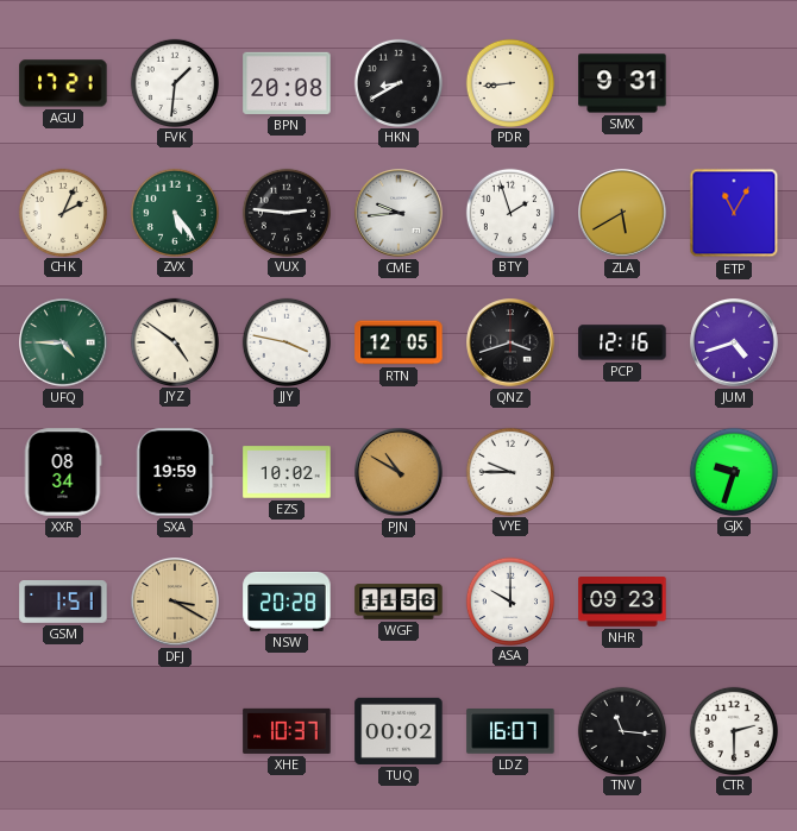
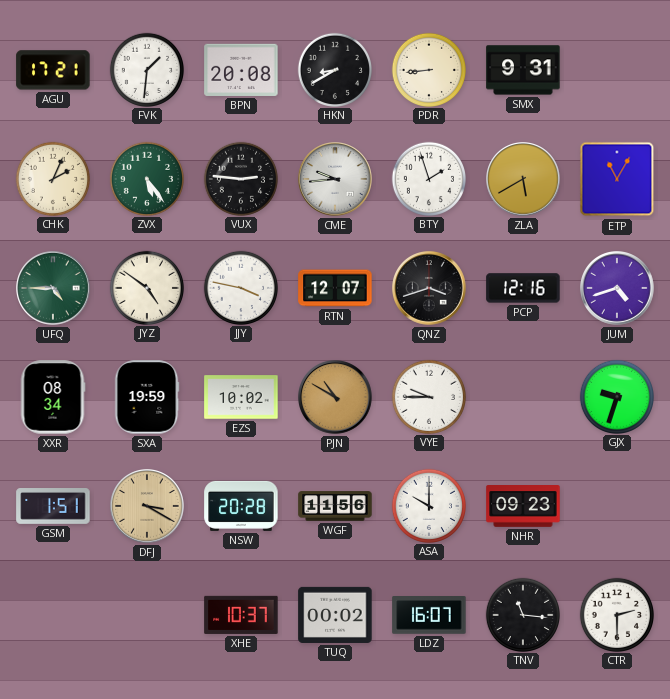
RTN: 12:05 -> 12:07 (335, 288)
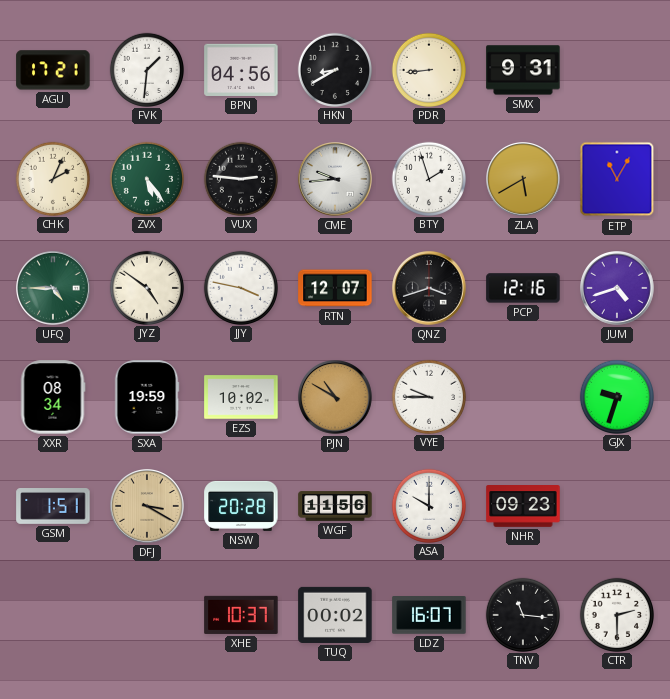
BPN: 20:08 -> 04:56 (241, 70)
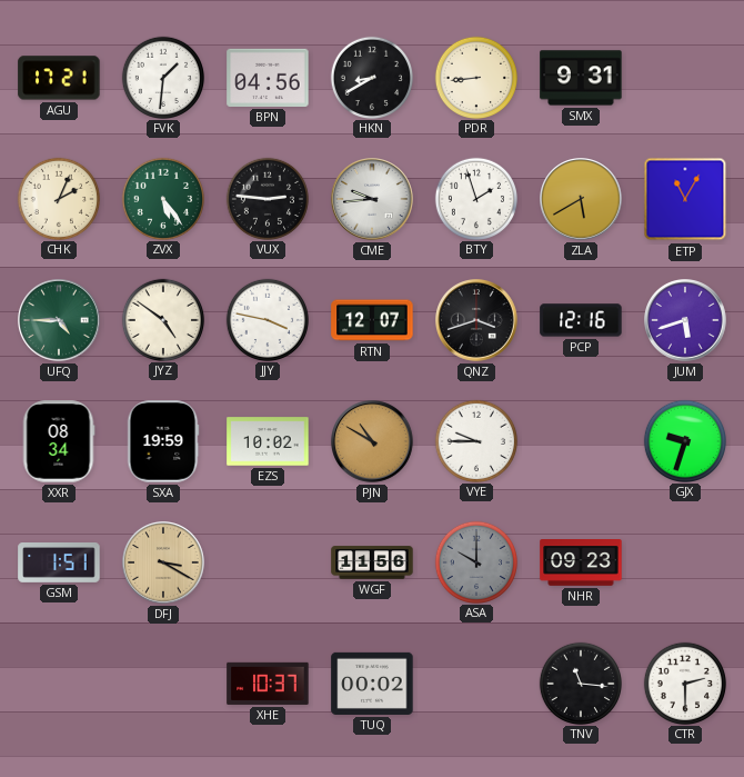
JUM: 4:42 -> 5:42 (686, 321)
NSW: 20:28 -> none (241, 506)
ASA dial: white -> grey (475, 561)
LDZ: 16:07 -> none (429, 616)
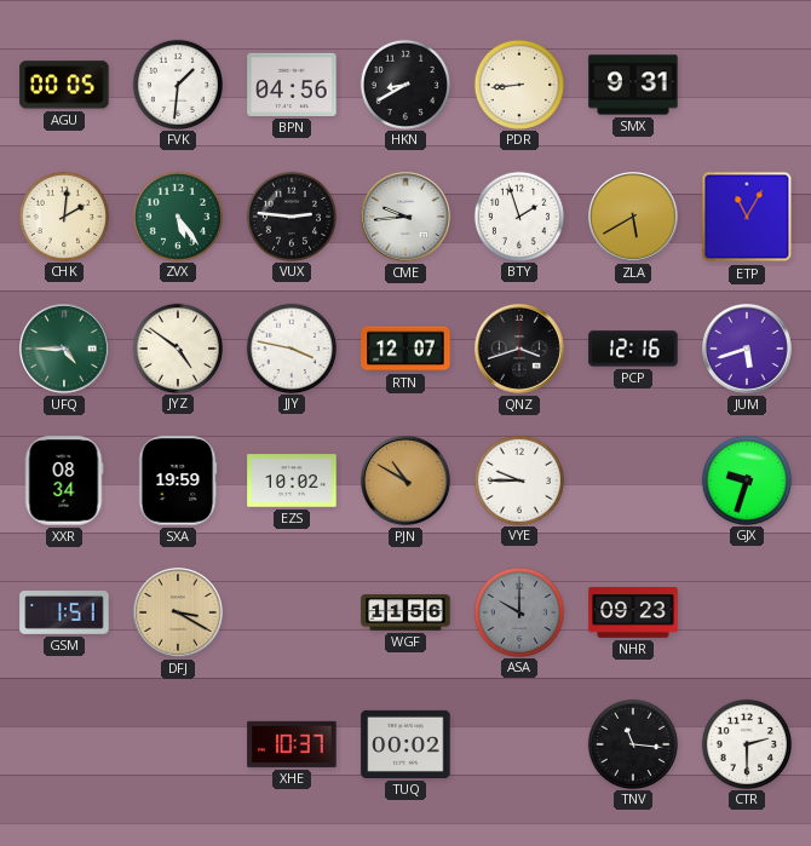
AGU: 17:21 -> 00:05 (64, 85)
CHK: 2:04 -> 2:01 (63, 215)
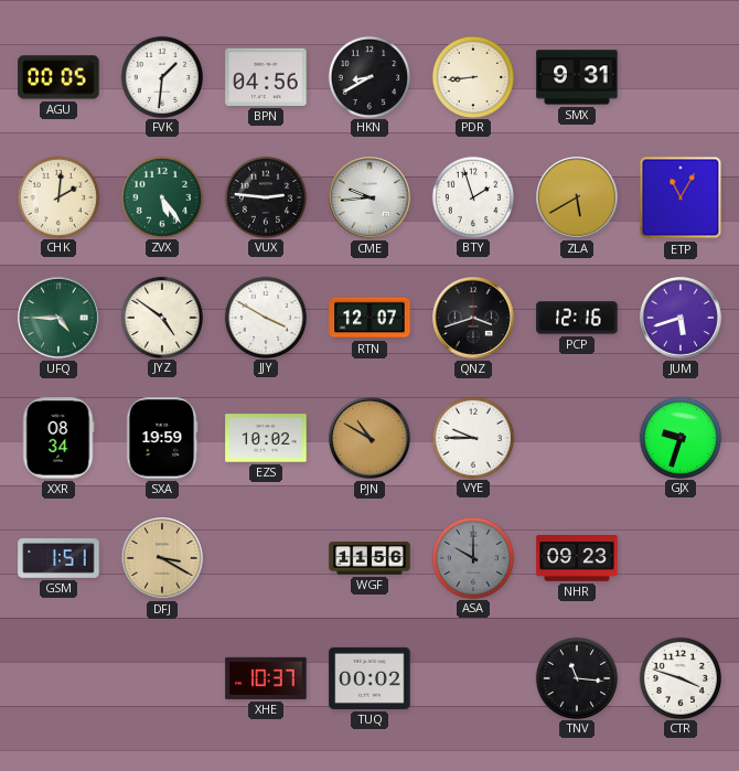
JJY: 3:47 -> 3:50 (265, 317)
CTR: 2:30 -> 3:48 (679, 677)
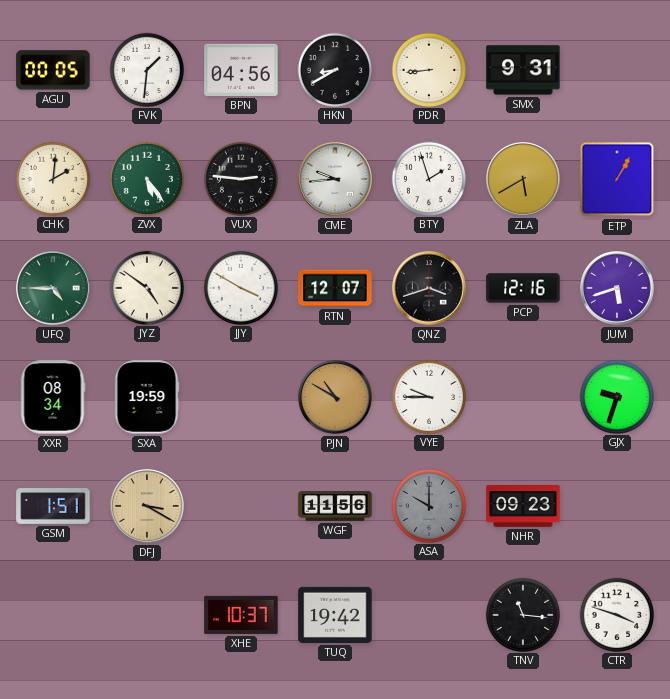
ETP: 11:05 -> 1:05 (617, 179)
EZS: 10:02 -> none (266, 438)
TUQ: 00:02 -> 19:42 (335, 615)
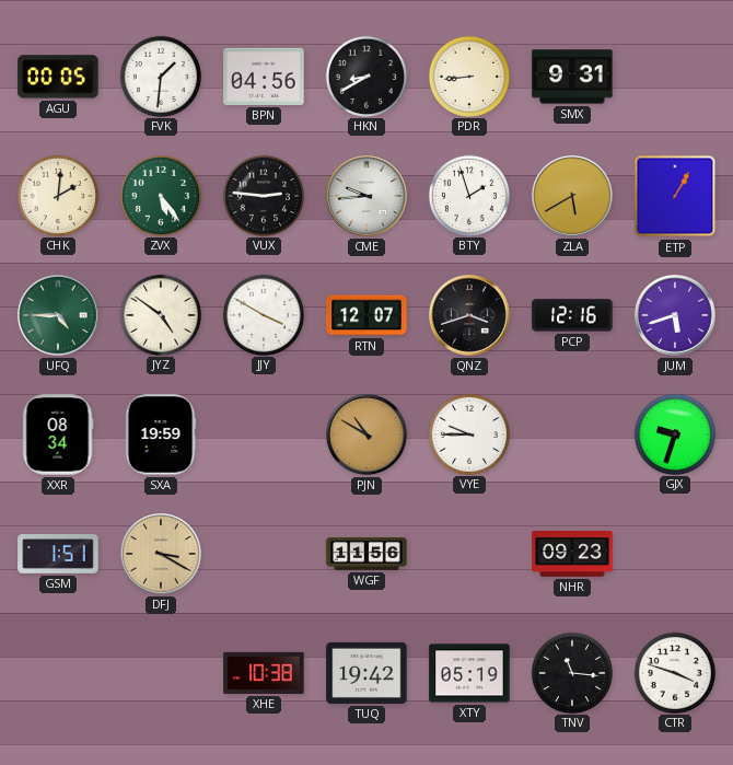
ASA: 10:00 -> none (428, 505)
XHE: 10:37 -> 10:38 (264, 673)
XTY: none -> 05:19 (469, 673)
